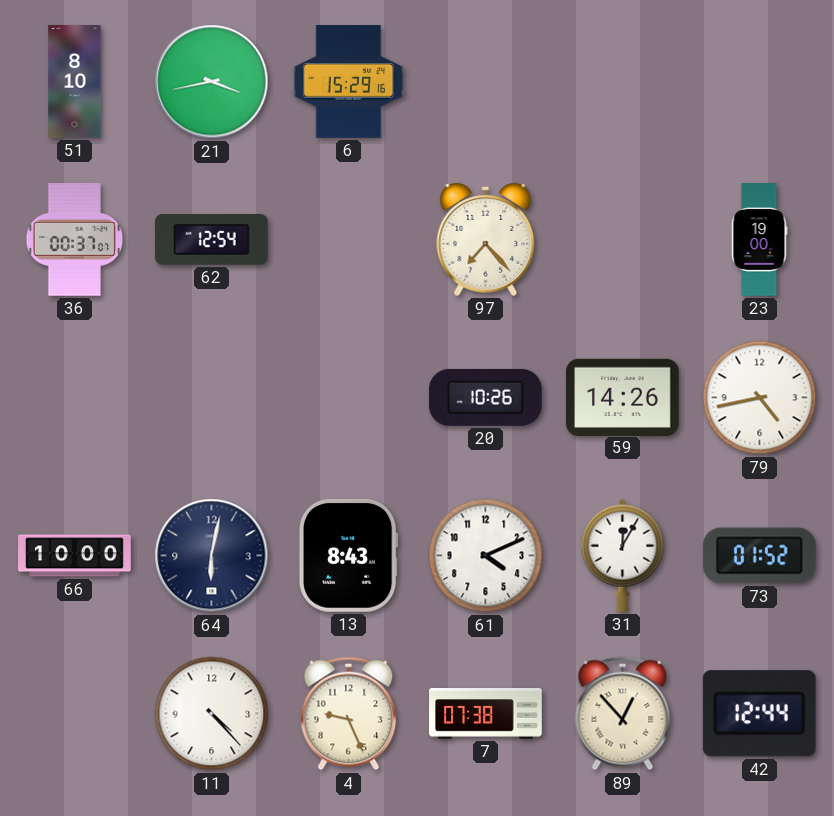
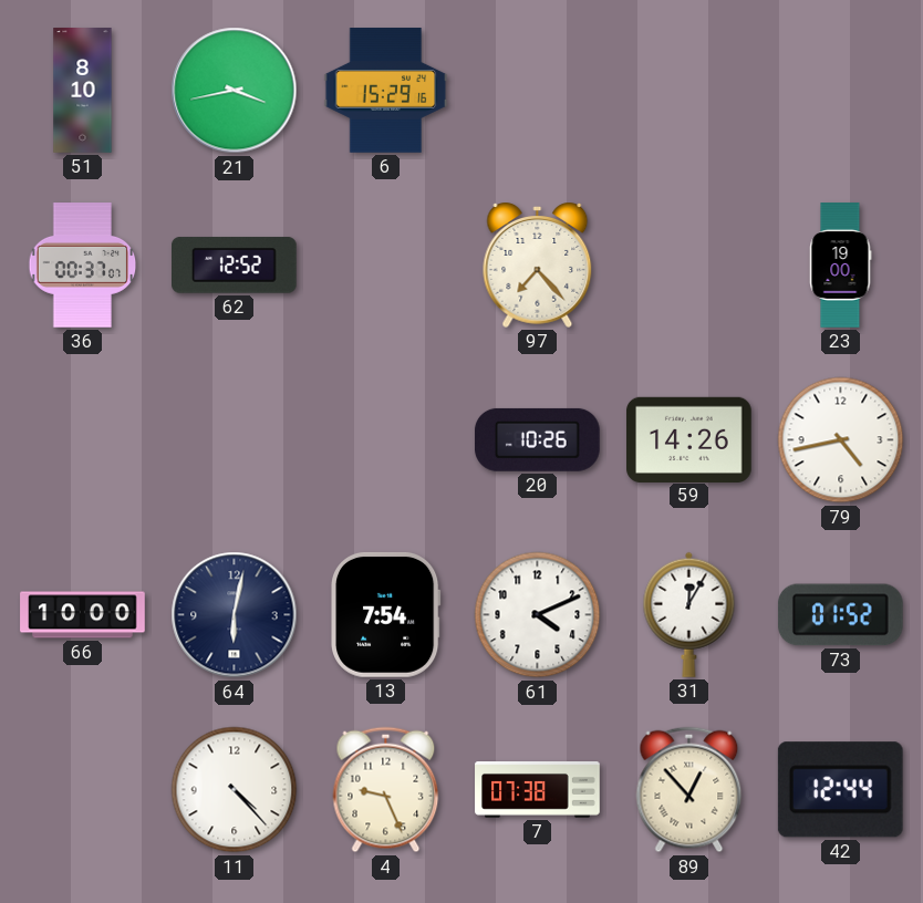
62: 12:54 -> 12:52 (235, 266)
13: 8:43 -> 7:54 (386, 614)
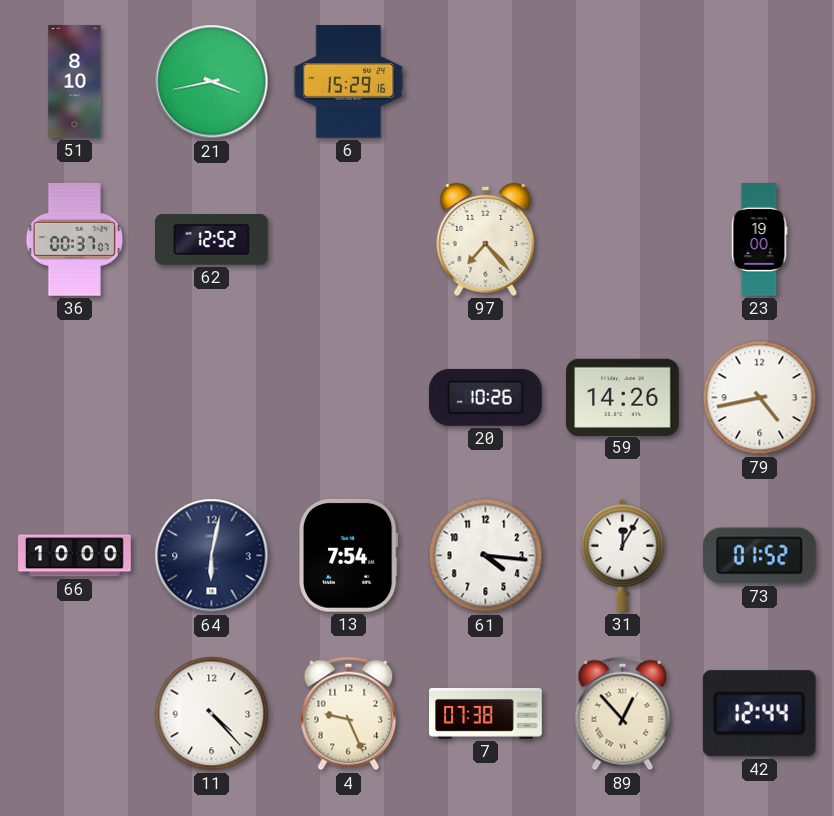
61: 4:11 -> 4:16 (486, 556)
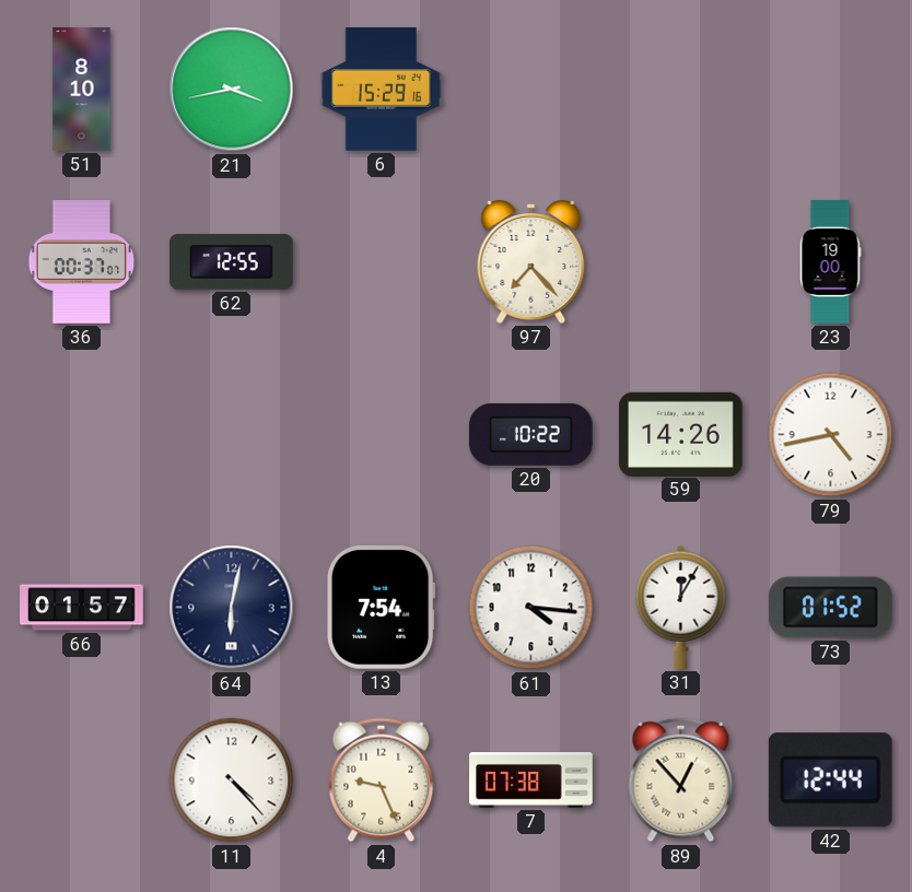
62: 12:52 -> 12:55 (232, 262)
20: 10:26 -> 10:22 (531, 434)
66: 10:00 -> 01:57 (82, 608)
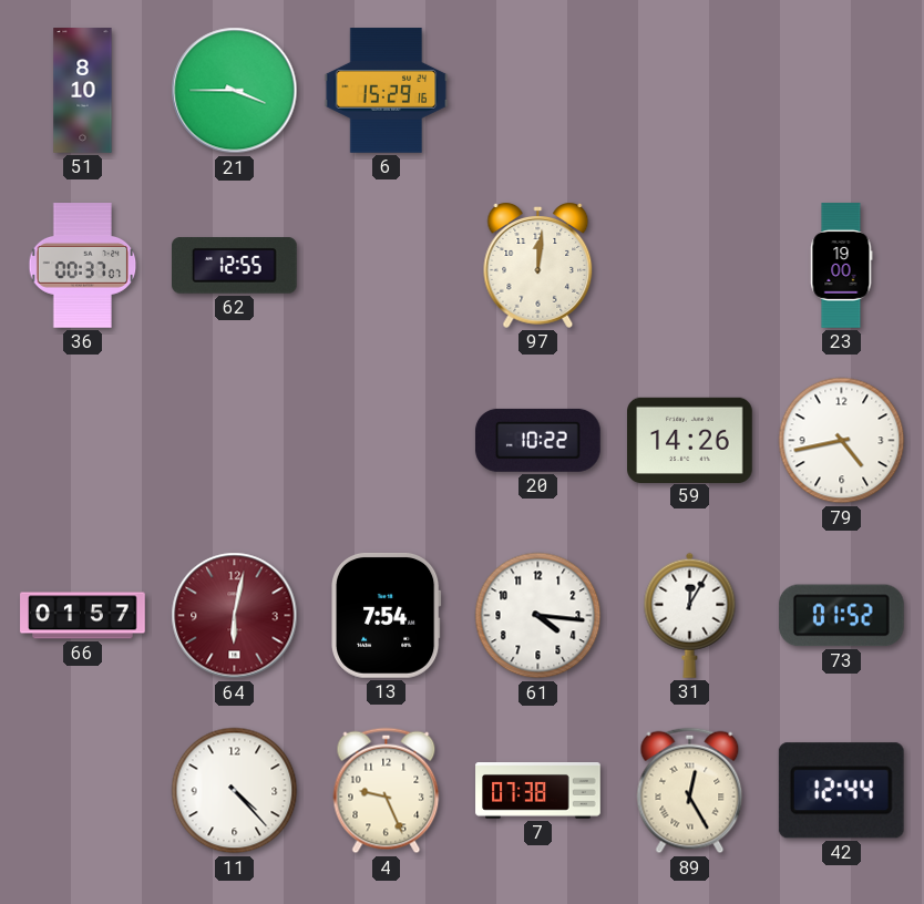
21: 3:43 -> 3:45 (235, 91)
97: 7:23 -> 12:01 (538, 265)
64 dial: navy -> burgundy (235, 616)
89: 12:53 -> 12:25 (690, 791)
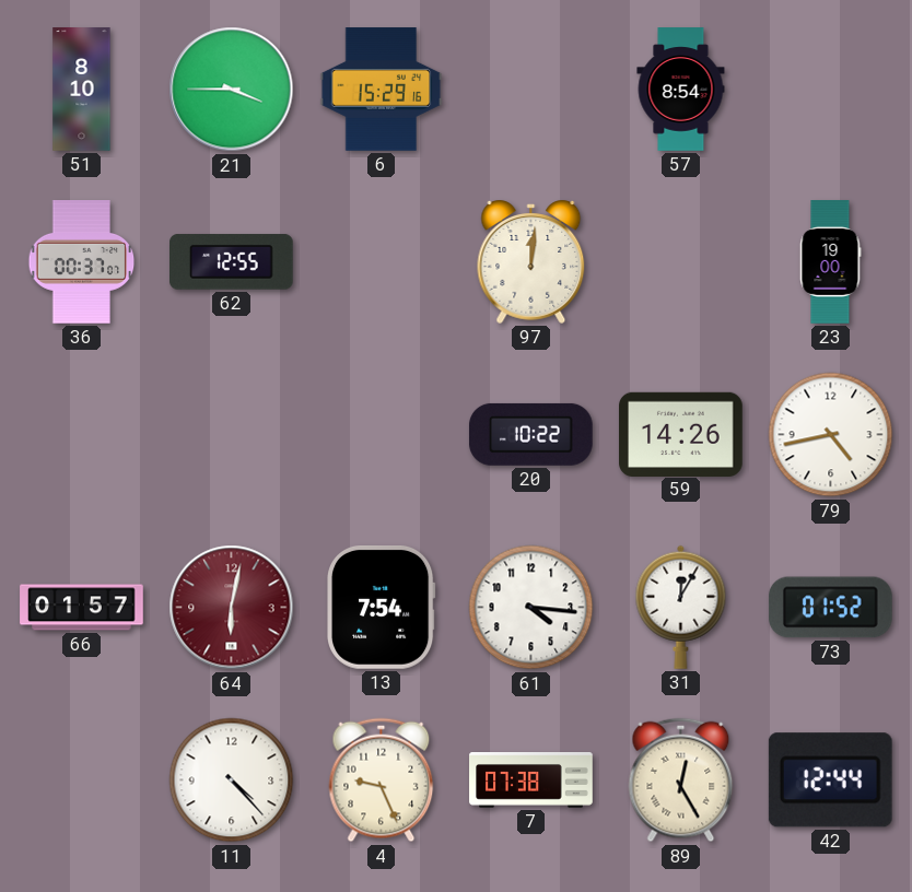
57: none -> 8:54 (681, 90)
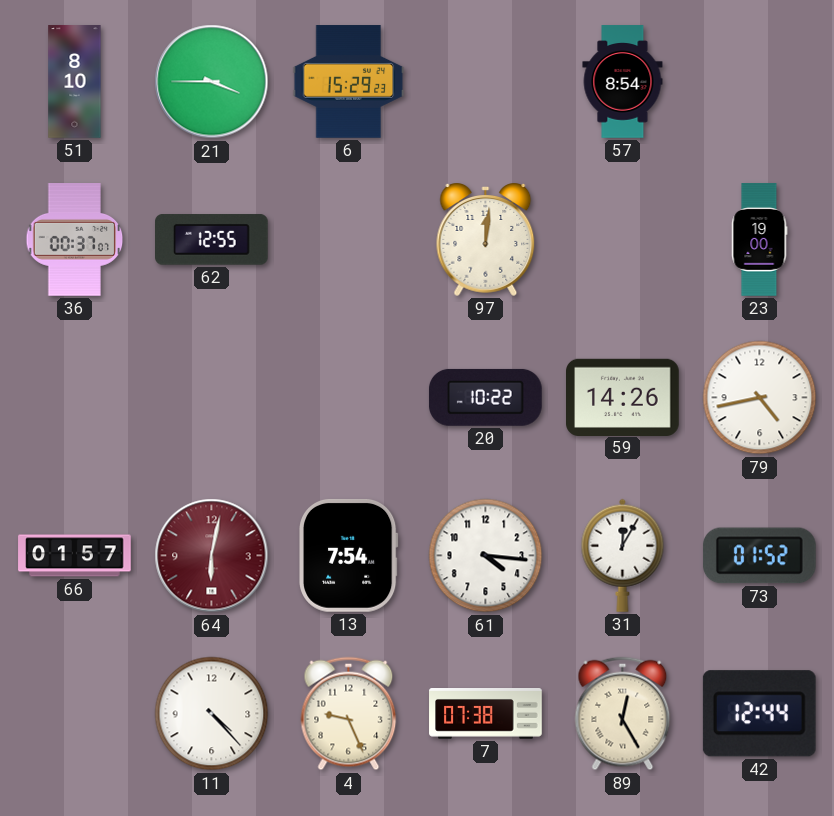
6: 15:29:16 -> 15:29:23 (349, 82)
